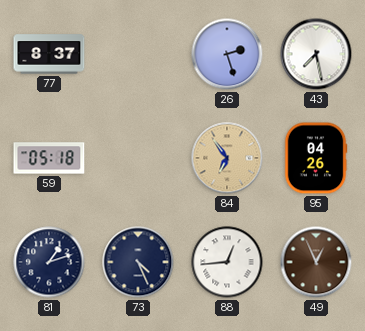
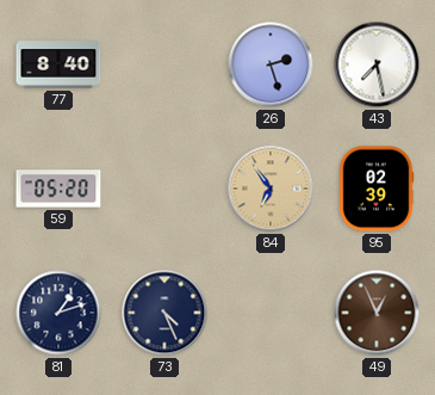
77: 8:37 -> 8:40 (58, 64)
59: 05:18 -> 05:20 (58, 189)
95: 04:26 -> 02:39 (377, 189)
88: 12:44 -> none (227, 262)
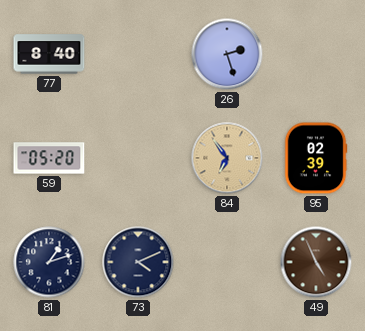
43: 7:28 -> none (377, 64)
73: 4:26 -> 4:11 (138, 262)
49: 12:56 -> 4:56 (316, 262)
